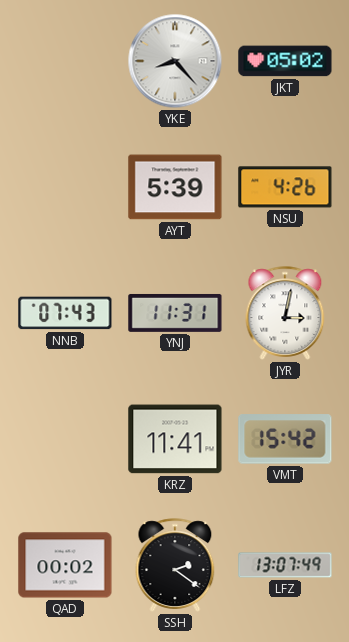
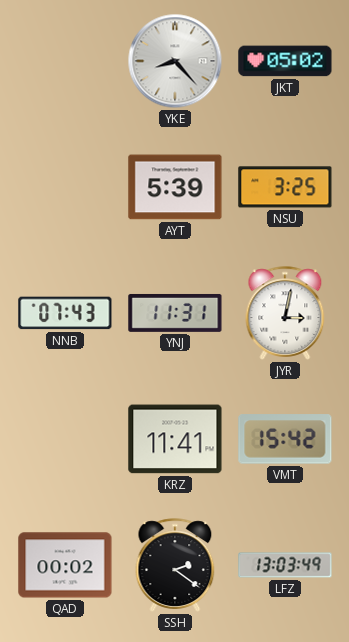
NSU: 4:26 -> 3:25 (285, 187)
LFZ: 13:07 -> 13:03 (285, 565)
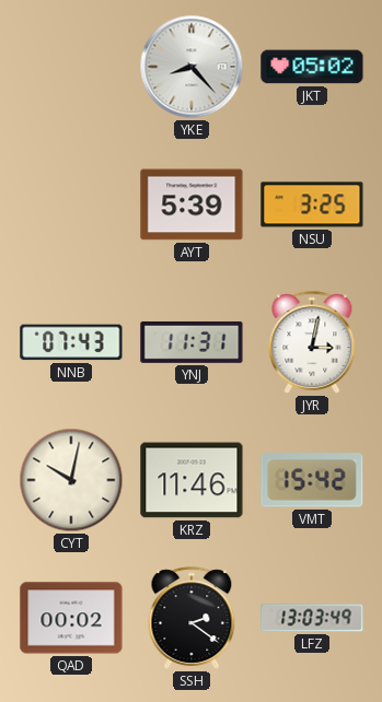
CYT: none -> 10:02 (71, 480)
KRZ: 11:41 -> 11:46 (192, 480)
